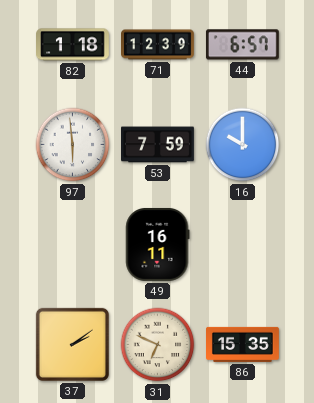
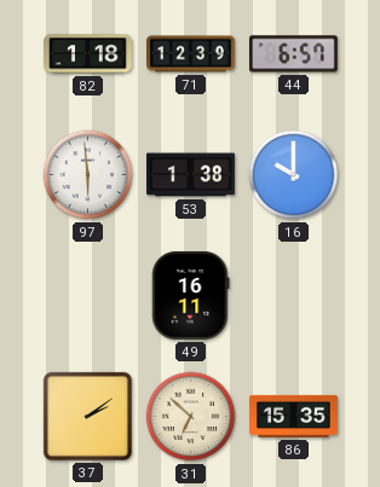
53: 7:59 -> 1:38 (191, 175)
31: 6:49 -> 6:52 (191, 417)
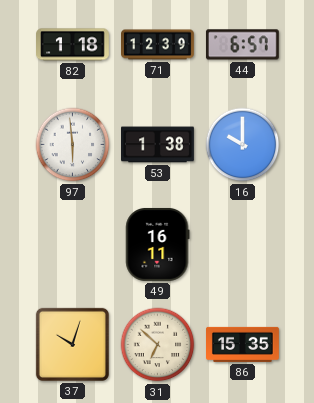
37: 2:09 -> 10:03 (72, 344)
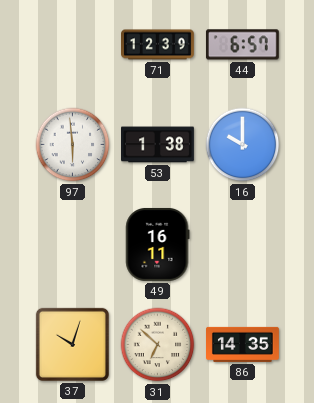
82: 1:18 -> none (73, 45)
86: 15:35 -> 14:35 (243, 344)
